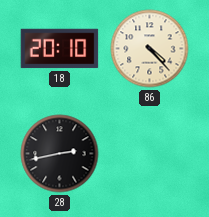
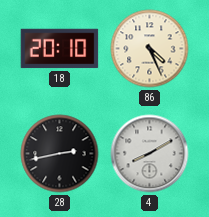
86: 4:23 -> 4:26 (150, 49)
4: none -> 8:10 (150, 154)
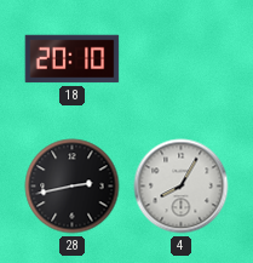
86: 4:26 -> none (150, 49)
4: 8:10 -> 8:05 (182, 187)
